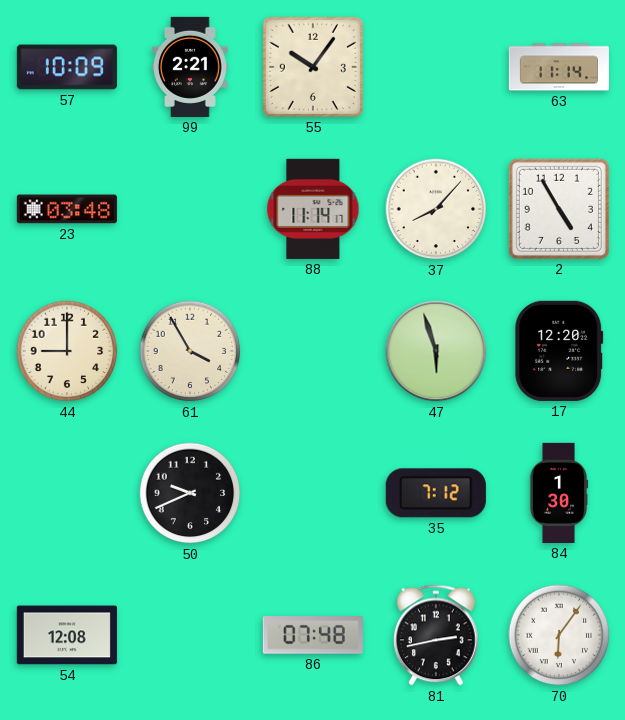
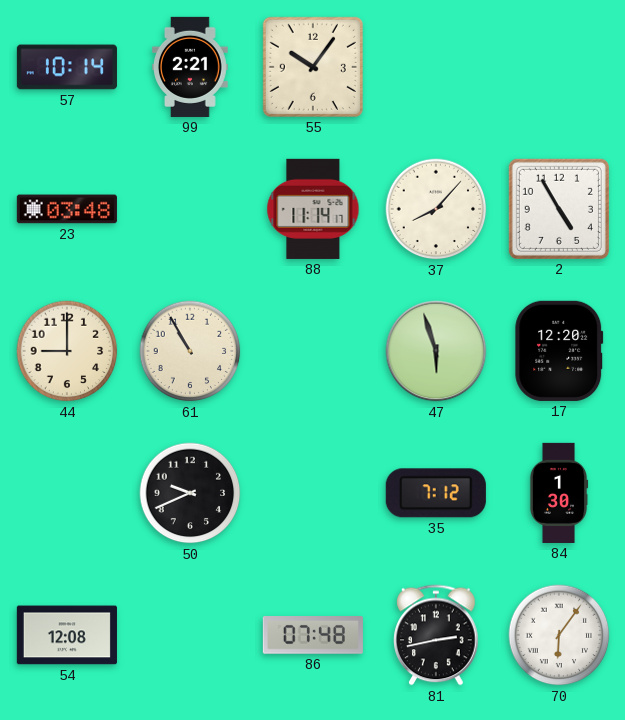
57: 10:09 -> 10:14 (67, 67)
63: 11:14 -> none (558, 67)
61: 3:55 -> 10:55 (190, 351)
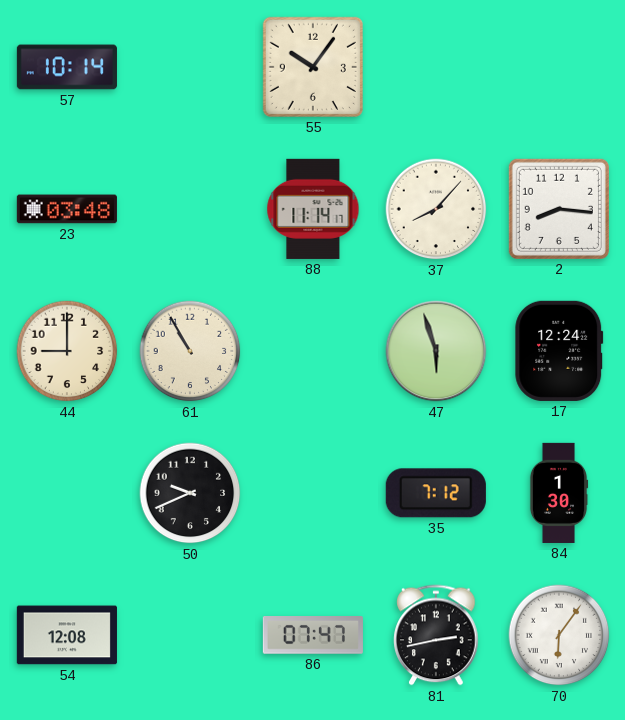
99: 2:21 -> none (191, 67)
2: 4:55 -> 8:16 (559, 209)
17: 12:20 -> 12:24 (559, 351)
86: 07:48 -> 07:47 (313, 636)
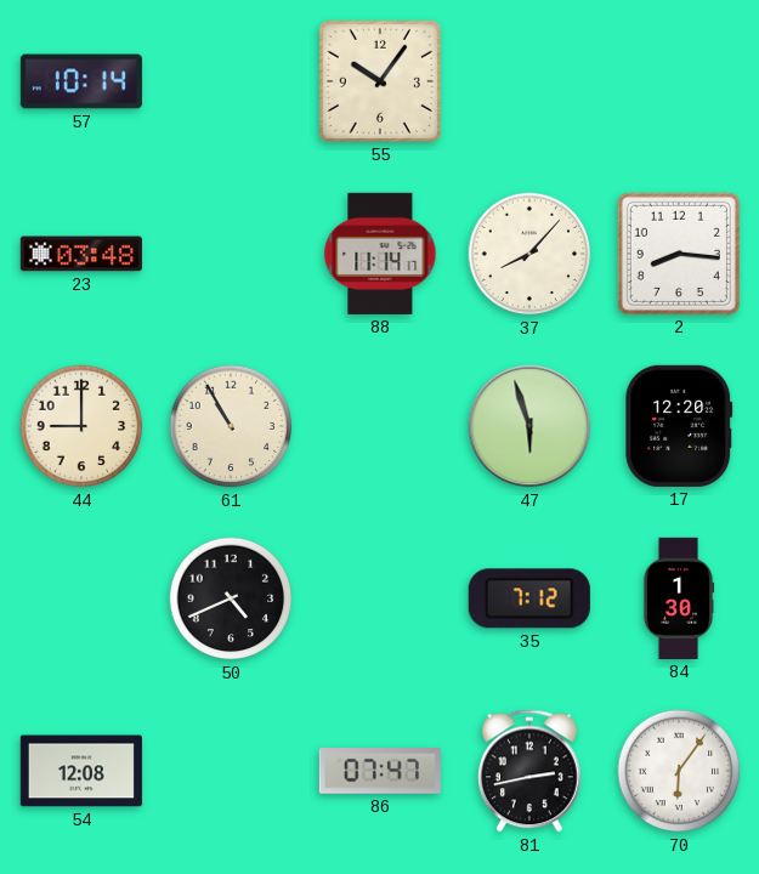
17: 12:24 -> 12:20 (679, 426)
50: 9:41 -> 4:41 (231, 598)
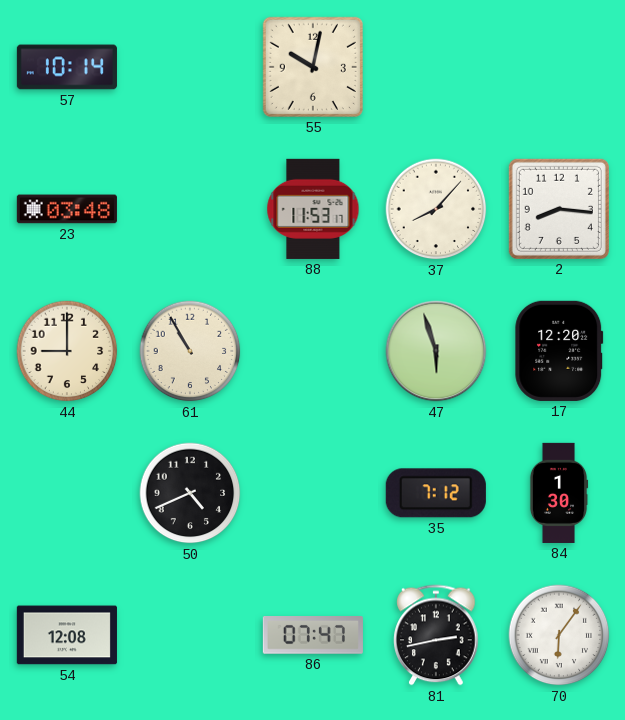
55: 10:06 -> 10:02 (313, 67)
88: 11:14 -> 11:53 (313, 209)
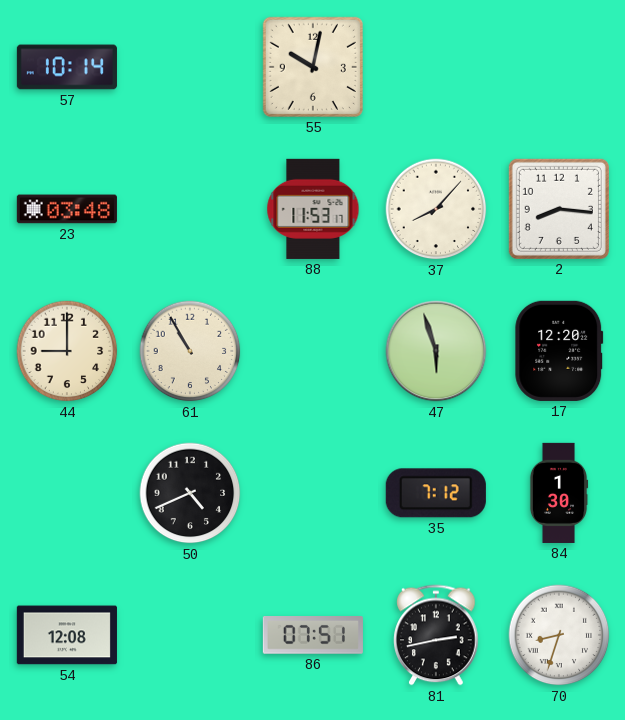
86: 07:47 -> 07:51 (313, 636)
70: 6:06 -> 8:33 (559, 635)
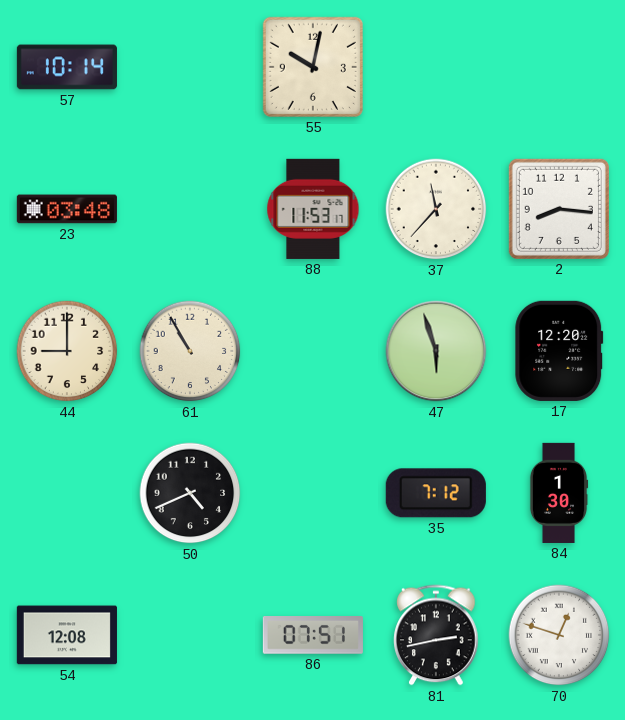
37: 8:07 -> 11:37 (436, 209)
70: 8:33 -> 12:48 (559, 635)
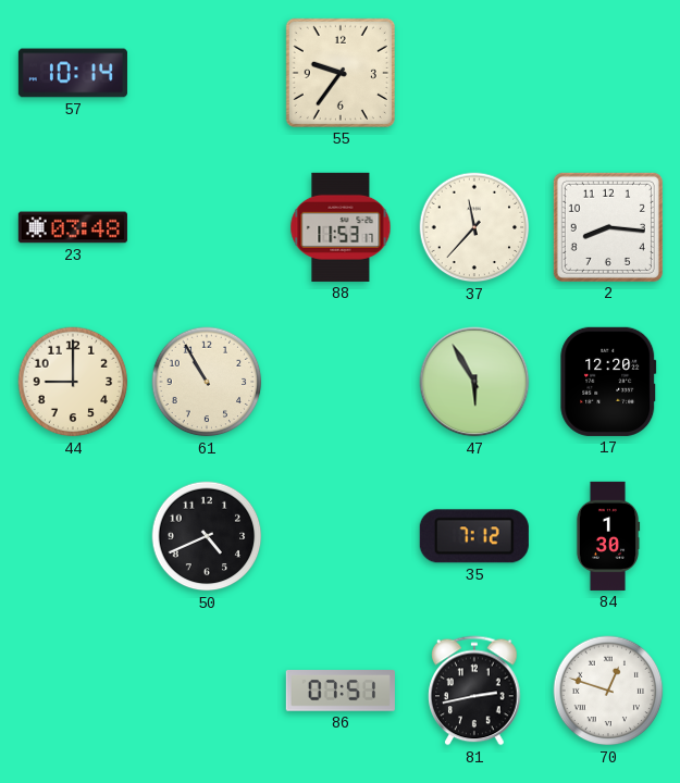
55: 10:02 -> 9:36 (341, 73)
47: 5:57 -> 5:55 (474, 382)
54: 12:08 -> none (67, 635)
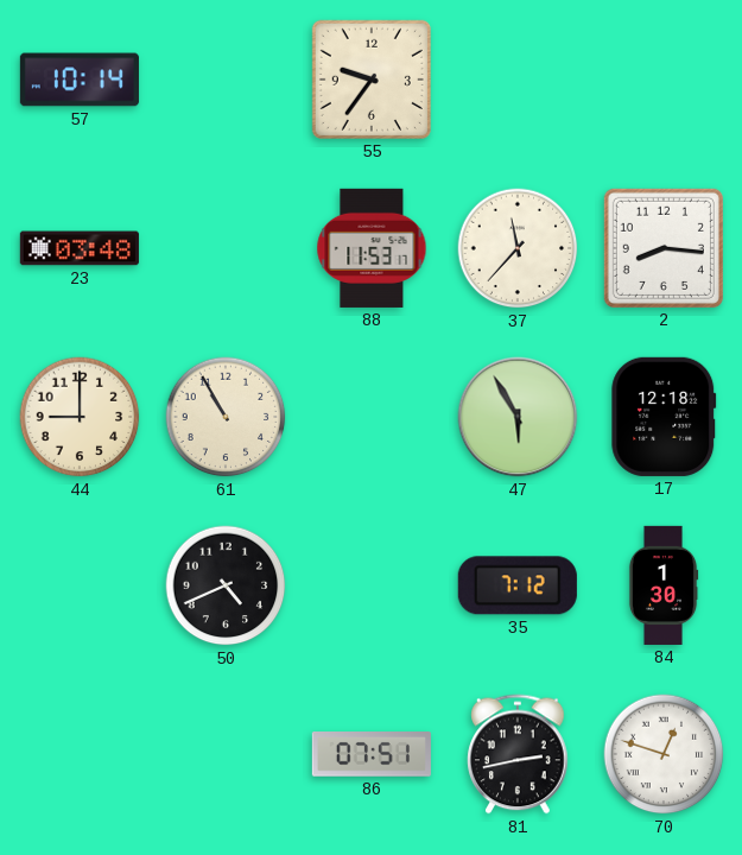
17: 12:20 -> 12:18 (664, 417)
